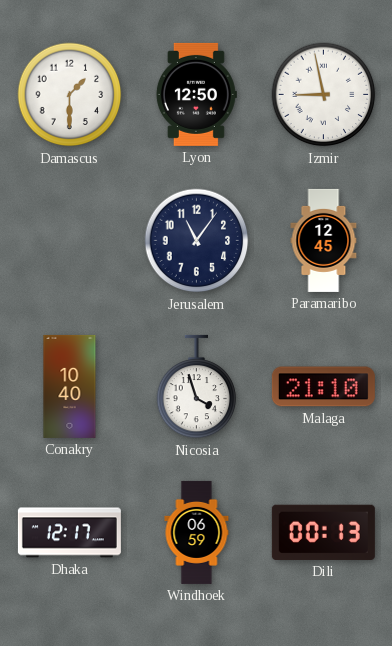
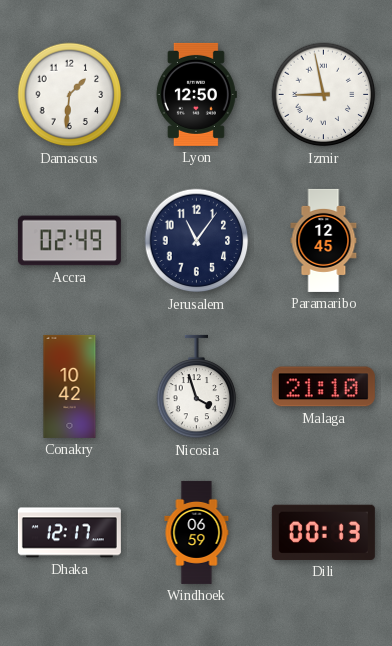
Damascus: 1:30 -> 1:31 (70, 95)
Accra: none -> 02:49 (69, 241)
Conakry: 10:40 -> 10:42 (70, 386)
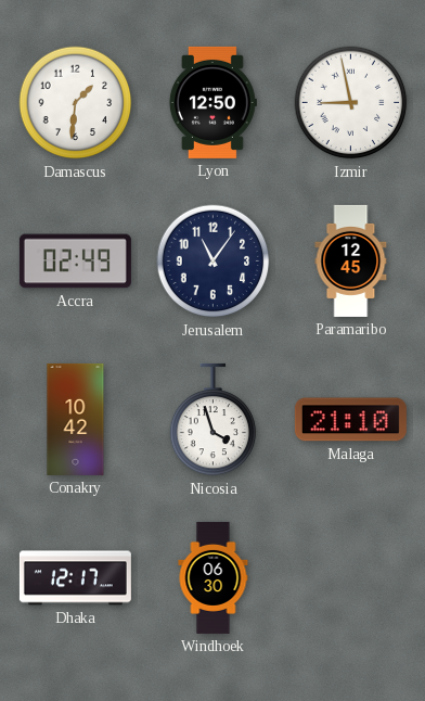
Windhoek: 06:59 -> 06:30 (214, 577)
Dili: 00:13 -> none (323, 532)
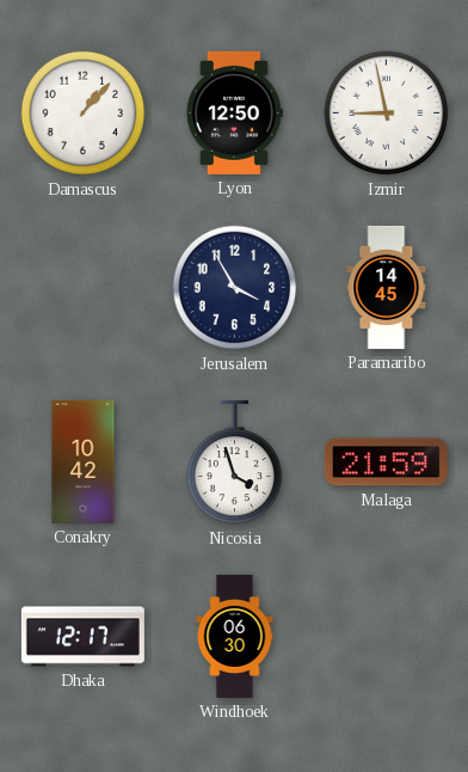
Damascus: 1:31 -> 1:07 (84, 114)
Accra: 02:49 -> none (75, 262)
Jerusalem: 11:06 -> 3:55 (235, 288)
Paramaribo: 12:45 -> 14:45 (387, 287)
Malaga: 21:10 -> 21:59 (386, 462)
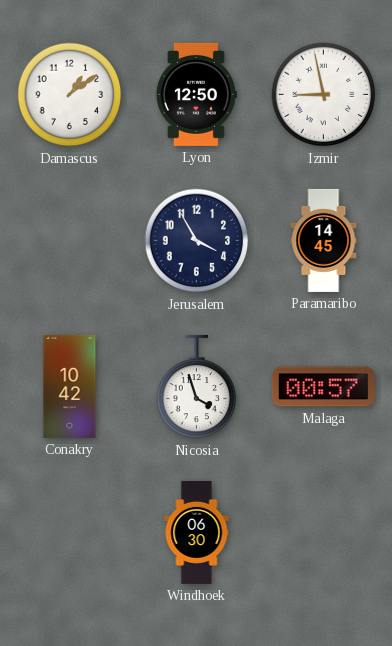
Damascus: 1:07 -> 1:09 (70, 95)
Malaga: 21:59 -> 00:57 (323, 387)
Dhaka: 12:17 -> none (82, 637)
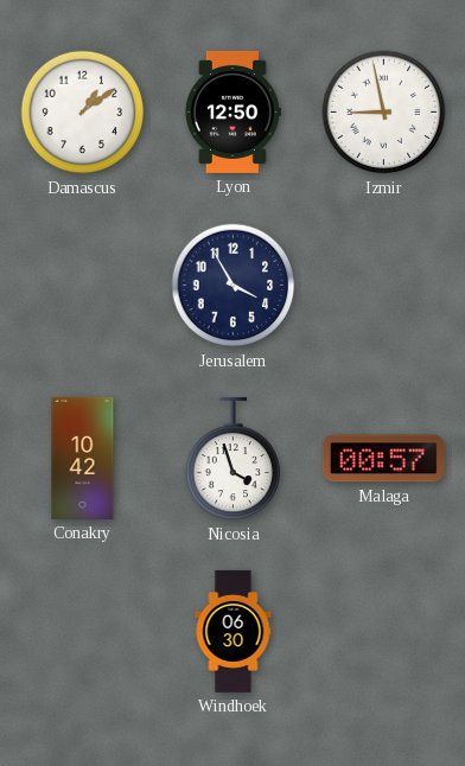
Paramaribo: 14:45 -> none (324, 240)
